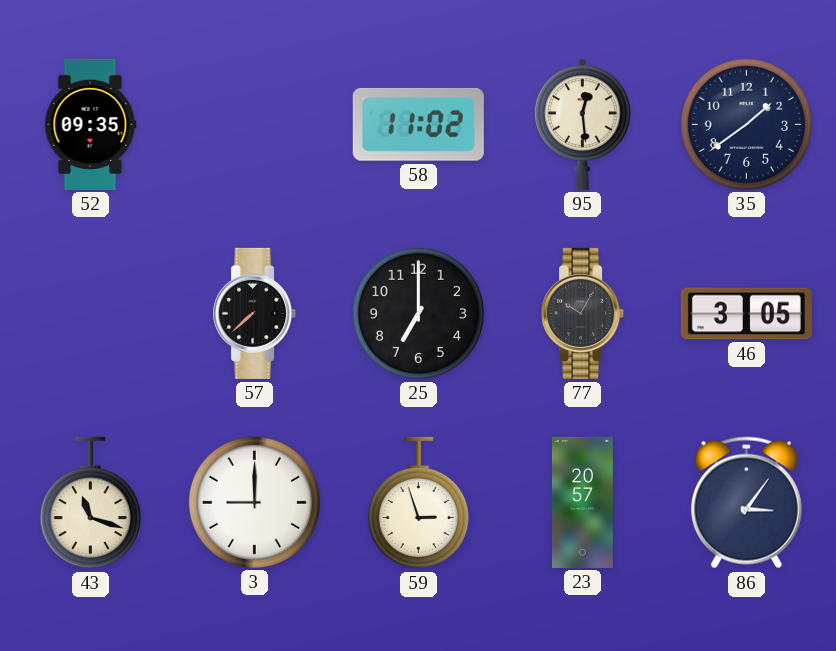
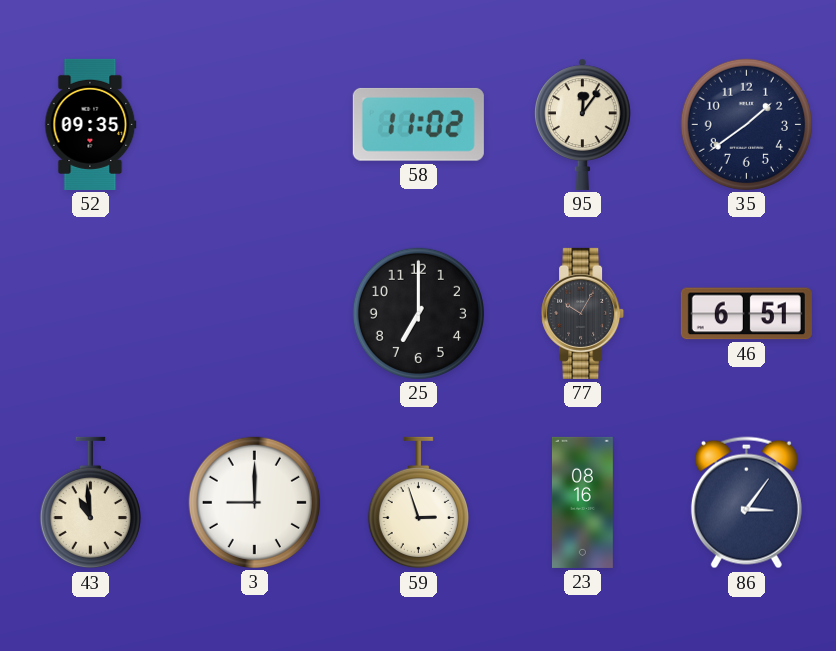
95: 12:29 -> 12:06 (583, 124)
57: 7:38 -> none (255, 313)
46: 3:05 -> 6:51 (746, 314)
43: 11:18 -> 10:59 (90, 503)
23: 20:57 -> 08:16 (582, 502)
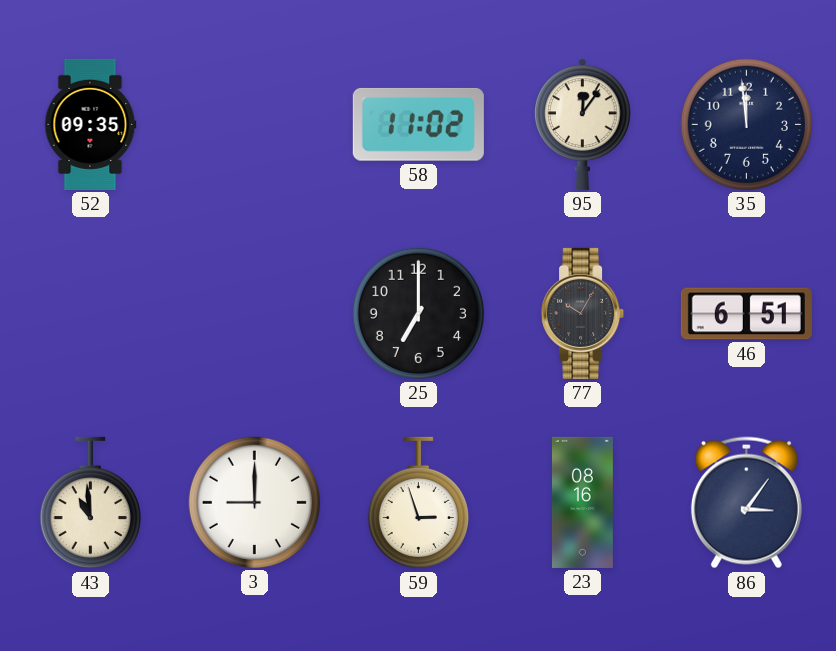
35: 1:39 -> 11:59 (746, 124)
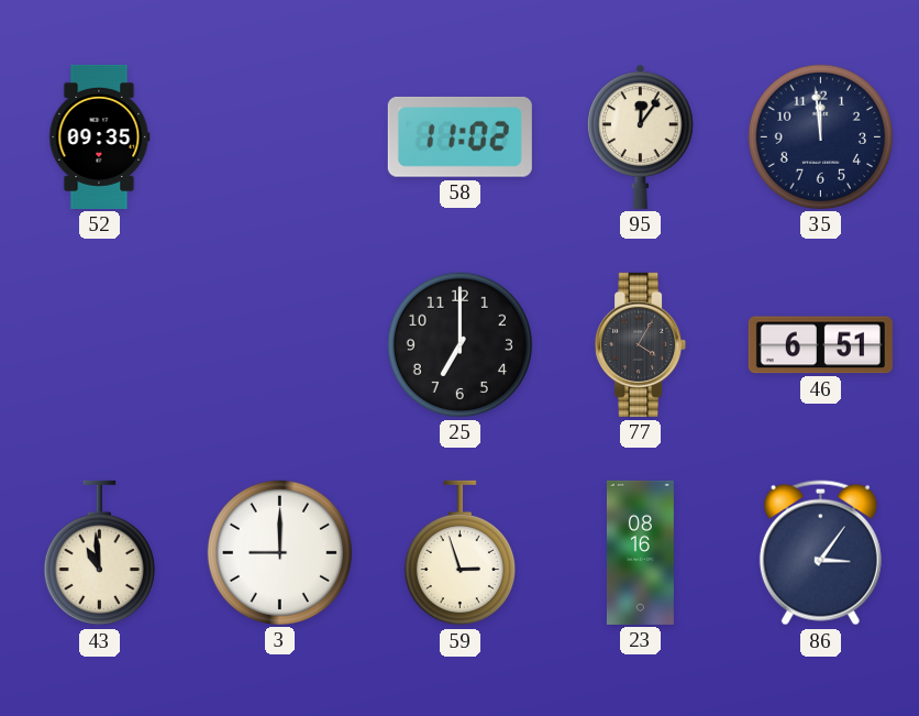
77: 10:05 -> 4:05 (641, 344)
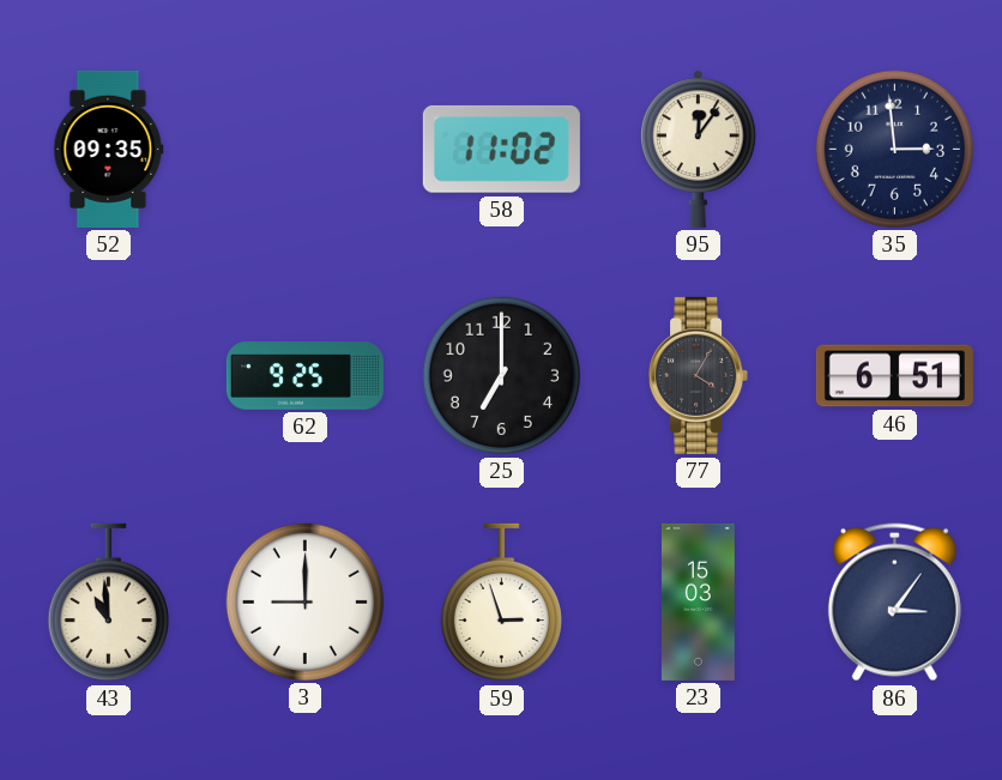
35: 11:59 -> 2:59 (894, 149)
62: none -> 9:25 (304, 376)
23: 08:16 -> 15:03 (698, 601)
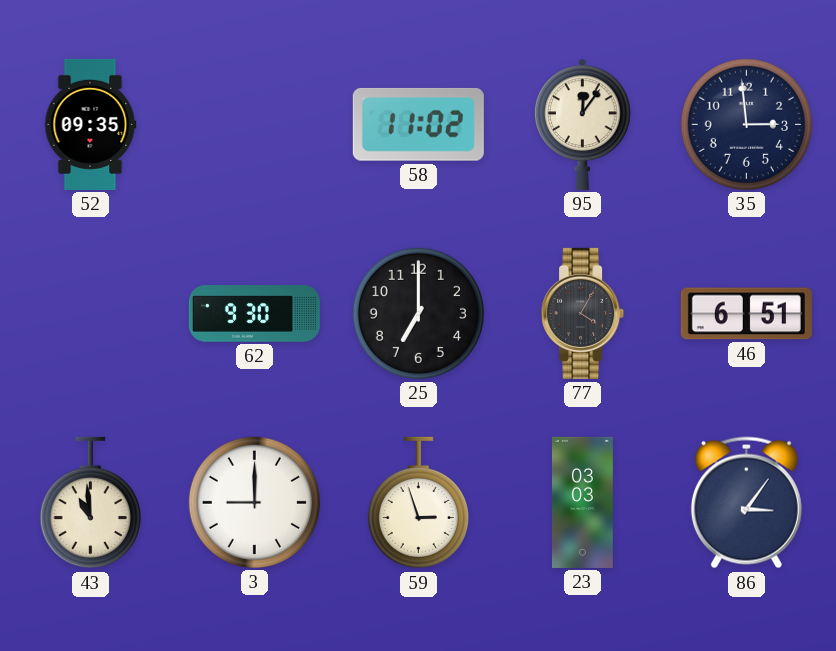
62: 9:25 -> 9:30 (254, 314)
23: 15:03 -> 03:03 (582, 502)
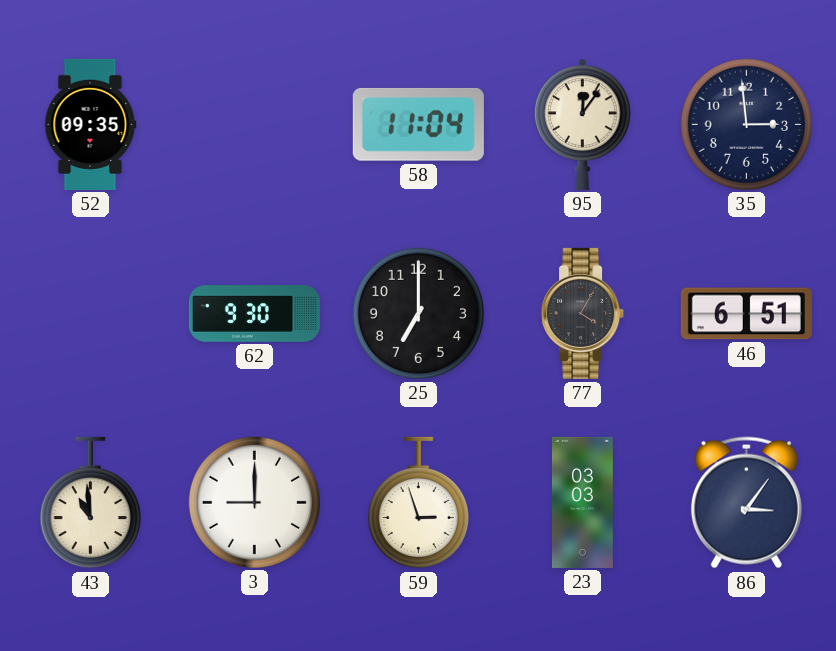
58: 11:02 -> 11:04 (418, 124)
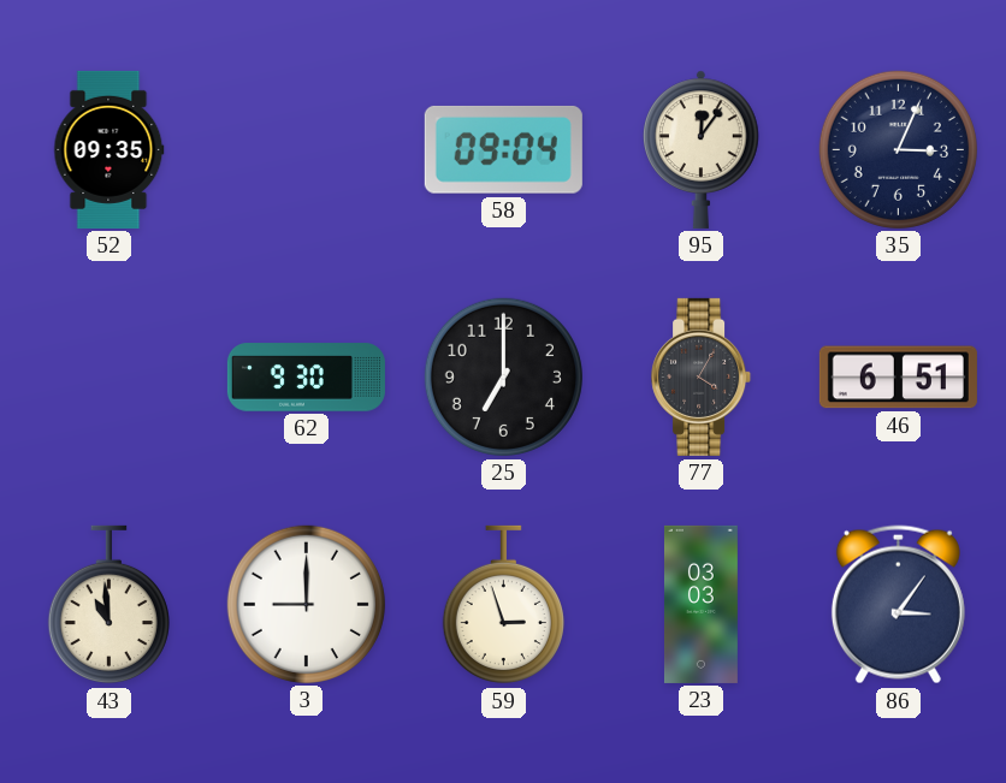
58: 11:04 -> 09:04 (503, 149)
35: 2:59 -> 3:04 (898, 149)
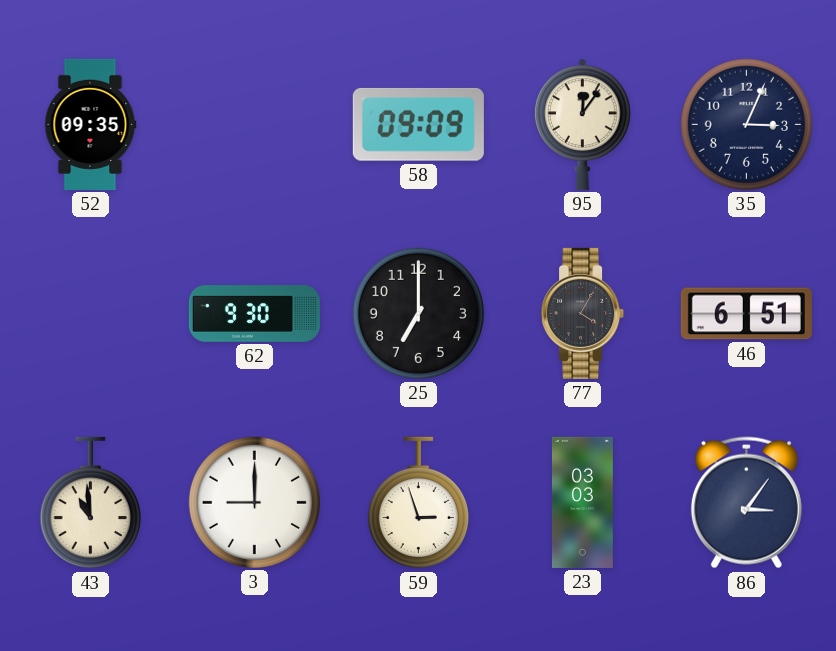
58: 09:04 -> 09:09 (418, 124)
